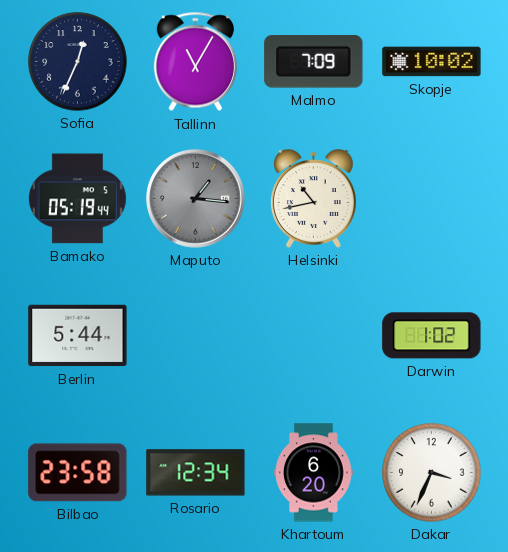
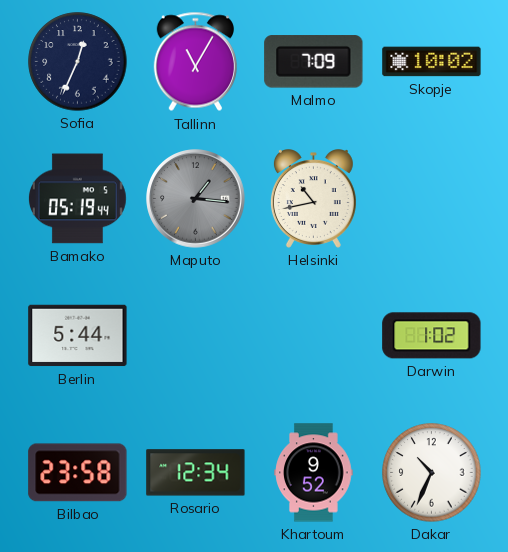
Khartoum: 6:20 -> 9:52 (314, 473)
Dakar: 3:34 -> 10:34 (432, 473)
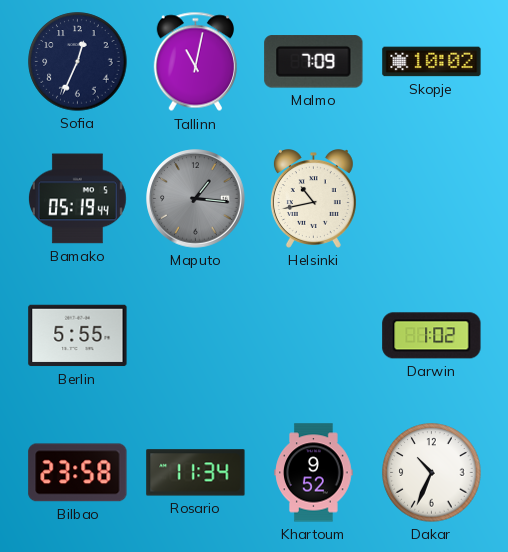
Tallinn: 11:05 -> 11:02 (195, 62)
Berlin: 5:44 -> 5:55 (78, 336)
Rosario: 12:34 -> 11:34 (196, 473)
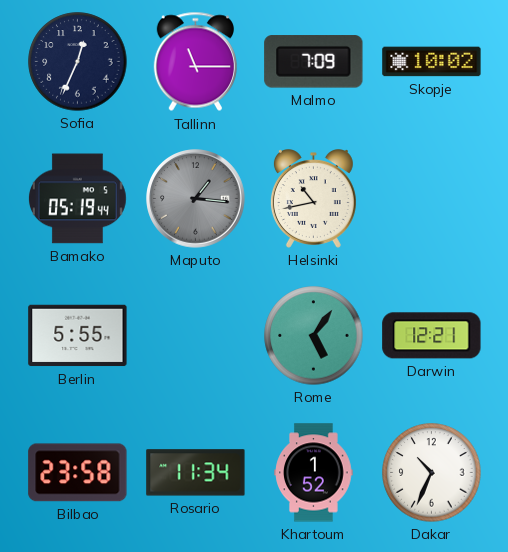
Tallinn: 11:02 -> 11:15 (195, 62)
Rome: none -> 5:06 (314, 336)
Darwin: 1:02 -> 12:21 (432, 336)
Khartoum: 9:52 -> 1:52 (314, 473)
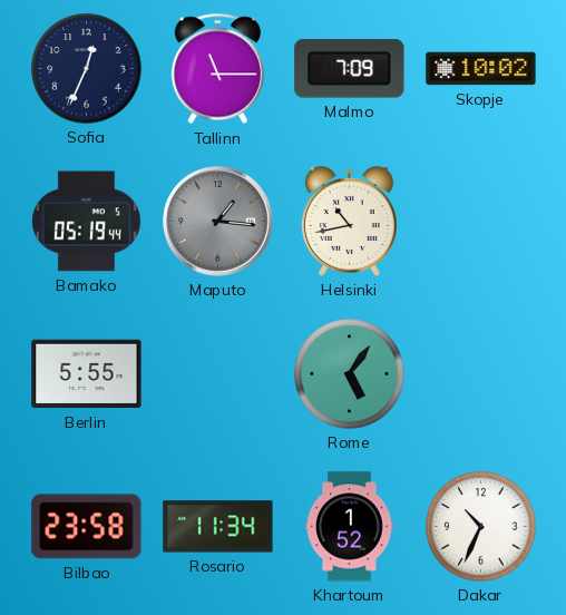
Darwin: 12:21 -> none (432, 336)
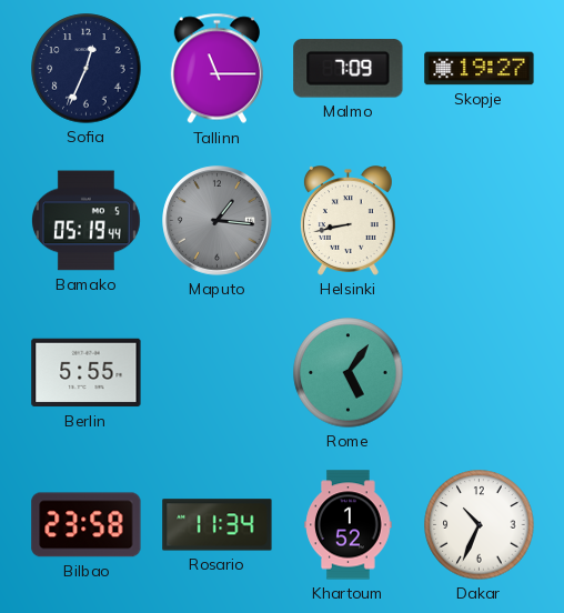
Skopje: 10:02 -> 19:27 (480, 69)
Helsinki: 10:43 -> 8:43 (348, 221)
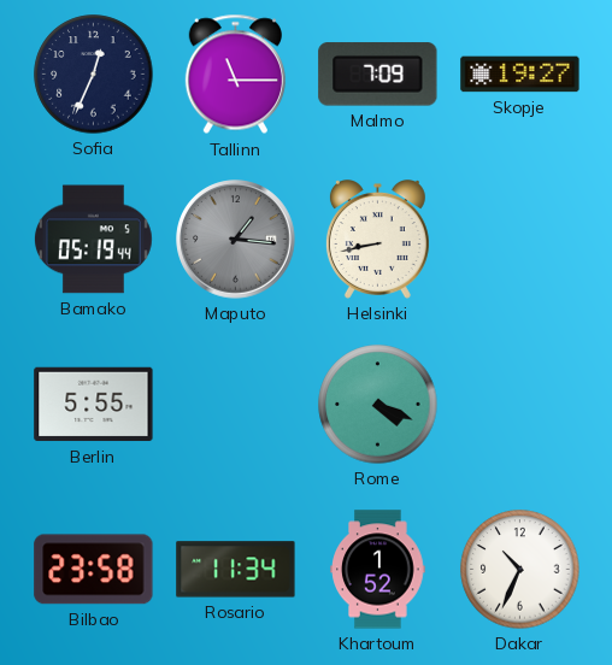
Rome: 5:06 -> 4:19 (378, 405)
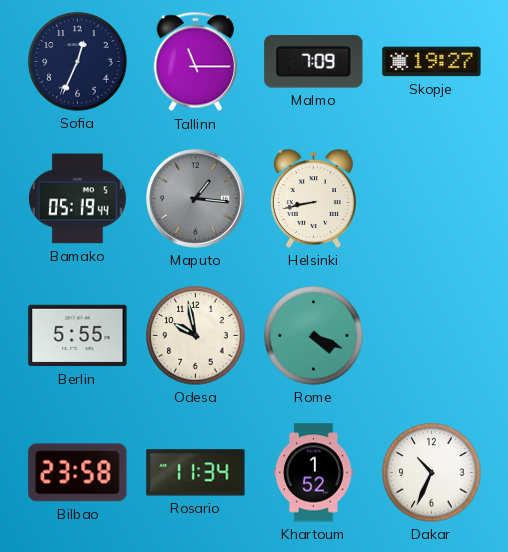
Odesa: none -> 9:58 (196, 336)
